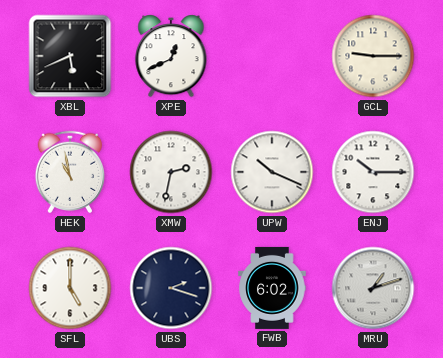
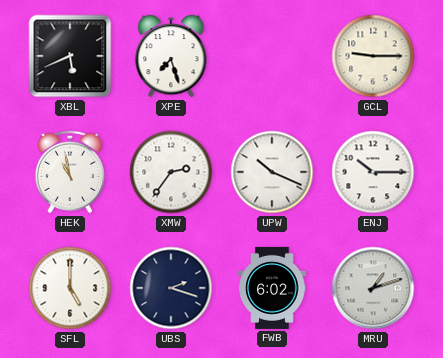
XPE: 12:41 -> 7:27 (171, 56)
XMW: 2:32 -> 2:36 (171, 172)
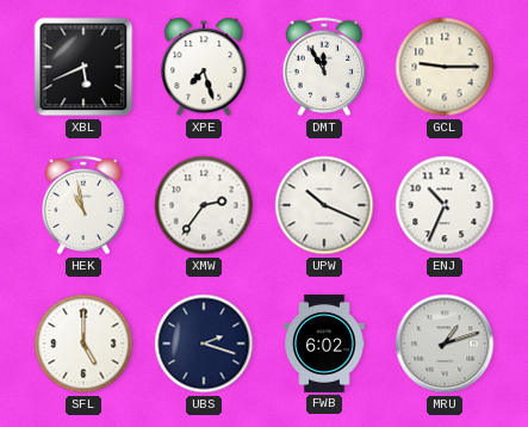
DMT: none -> 11:55 (324, 67)
ENJ: 10:15 -> 10:34 (445, 205)
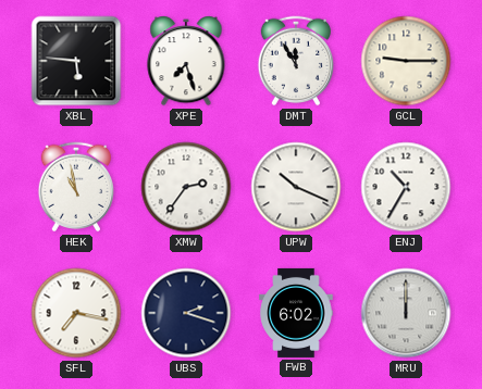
XBL: 5:41 -> 5:46 (76, 61)
ENJ: 10:34 -> 10:35 (406, 187)
SFL: 5:00 -> 7:17 (76, 313)
MRU: 1:12 -> 12:00 (406, 313)
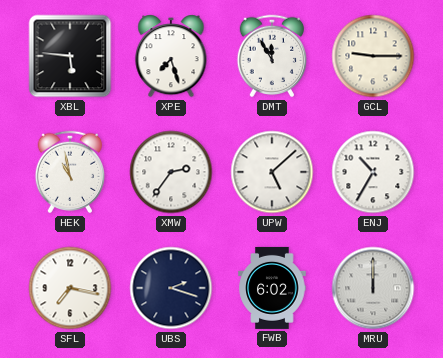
UPW: 10:19 -> 5:08 (272, 172)
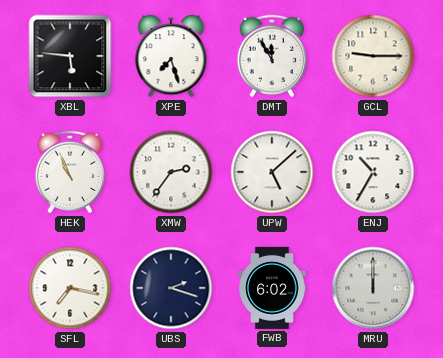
HEK: 10:58 -> 10:56 (70, 172)
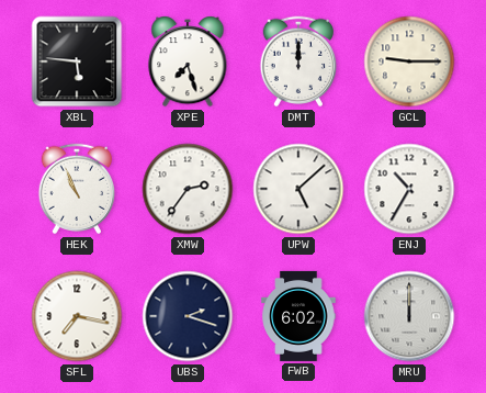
DMT: 11:55 -> 12:00 (298, 61)
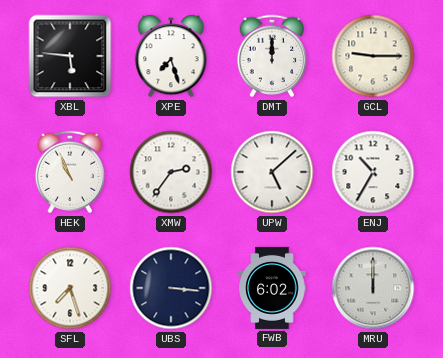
SFL: 7:17 -> 7:27 (70, 288)
UBS: 2:18 -> 3:16 (171, 288)
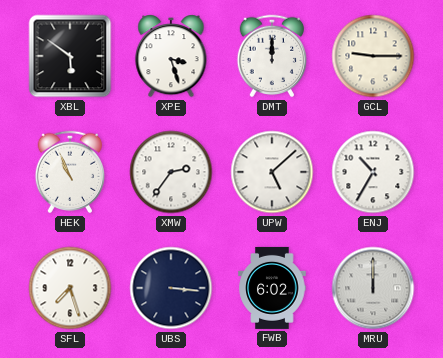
XBL: 5:46 -> 5:51 (70, 56)
XPE: 7:27 -> 3:27 (171, 56)
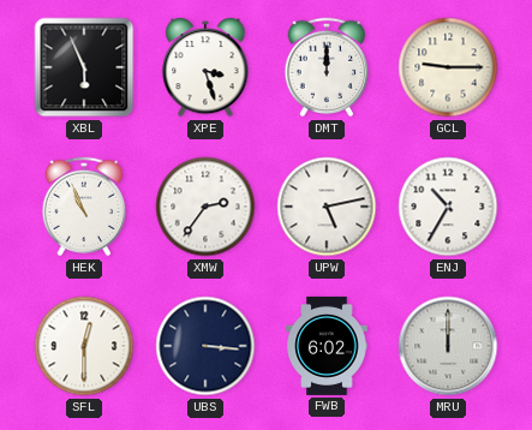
XBL: 5:51 -> 5:56 (84, 67)
UPW: 5:08 -> 5:13 (327, 207)
SFL: 7:27 -> 12:30 (84, 346)
